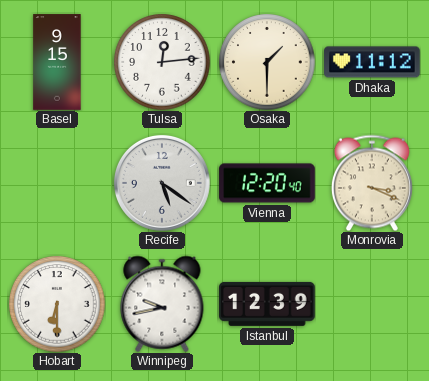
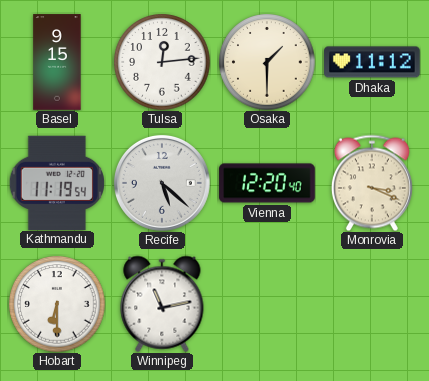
Kathmandu: none -> 11:19 (57, 182)
Recife: 5:21 -> 5:22 (162, 183)
Winnipeg: 9:43 -> 11:13 (162, 304)
Istanbul: 12:39 -> none (267, 304)
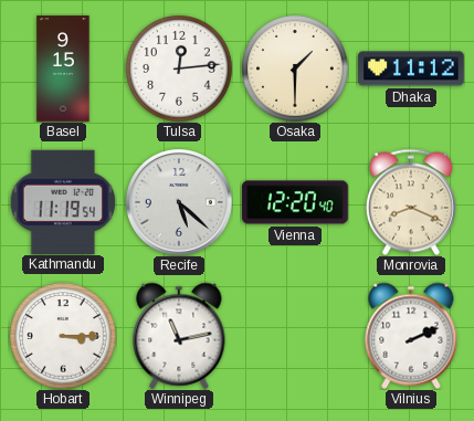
Monrovia: 3:19 -> 8:19 (411, 202)
Hobart: 6:30 -> 3:15 (63, 336)
Vilnius: none -> 2:11 (411, 336)
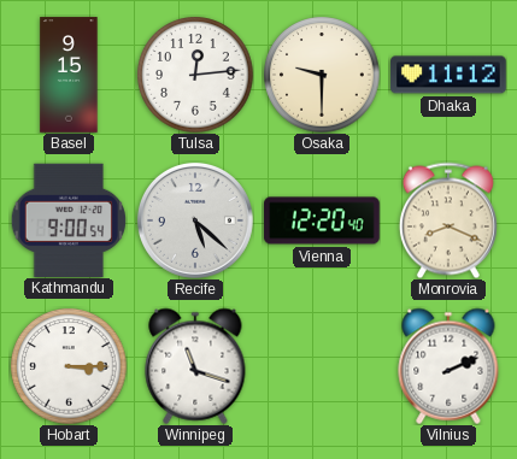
Osaka: 1:30 -> 9:30 (322, 75)
Kathmandu: 11:19 -> 9:00 (69, 219)
Winnipeg: 11:13 -> 11:18 (195, 366)
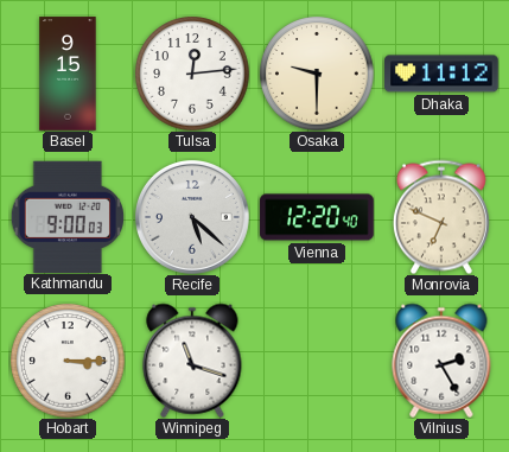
Kathmandu: 9:00:54 -> 9:00:03 (68, 216)
Monrovia: 8:19 -> 6:49 (441, 217)
Vilnius: 2:11 -> 2:25 (441, 361)
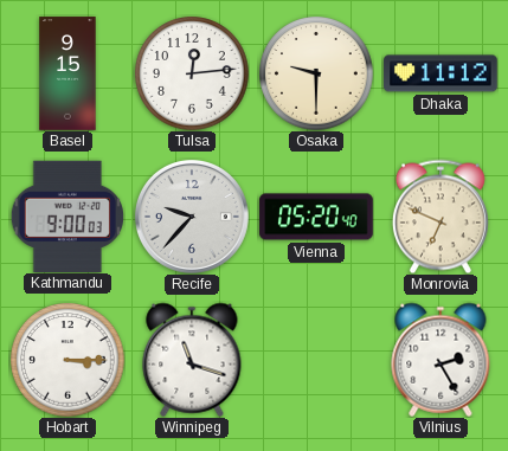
Recife: 5:22 -> 9:37 (192, 217)
Vienna: 12:20 -> 05:20 (316, 217)
